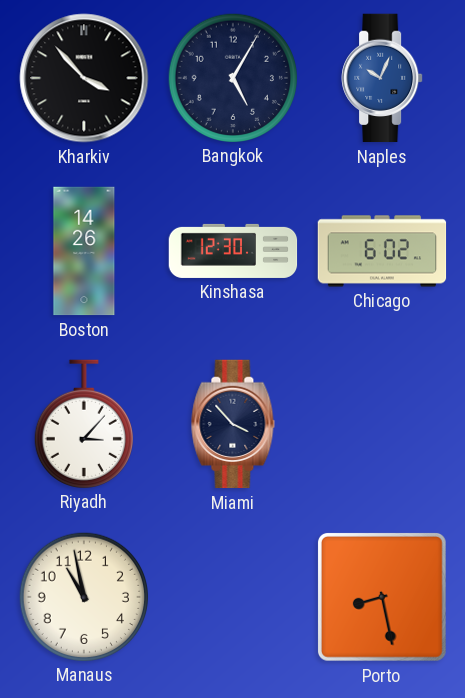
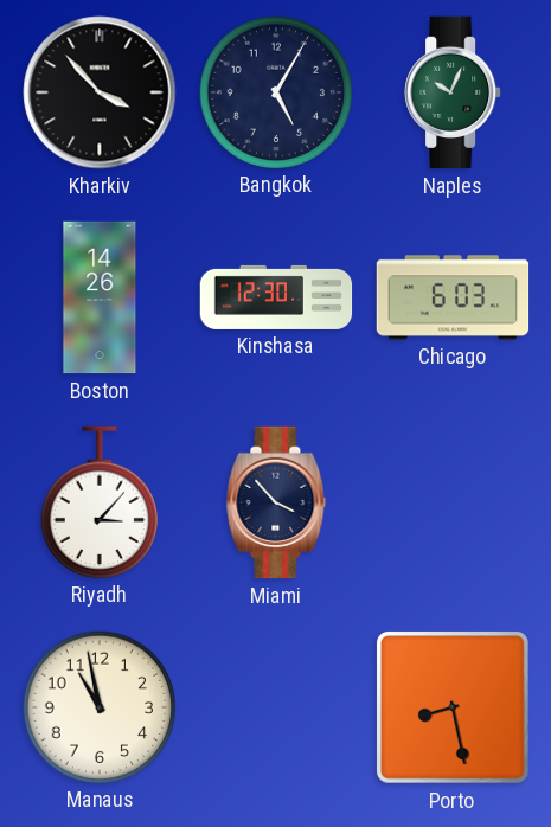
Naples dial: blue -> green (453, 92)
Chicago: 6:02 -> 6:03 (453, 297)
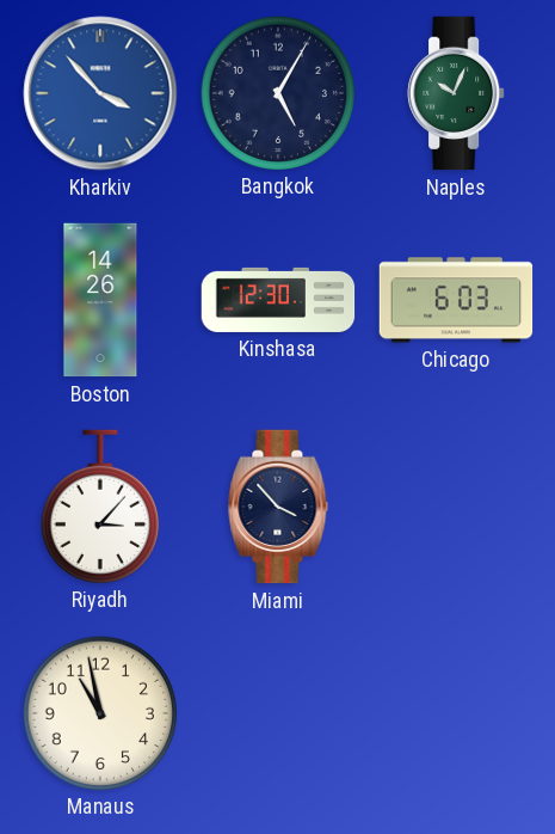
Kharkiv dial: black -> blue (100, 93)
Porto: 8:28 -> none (453, 707)
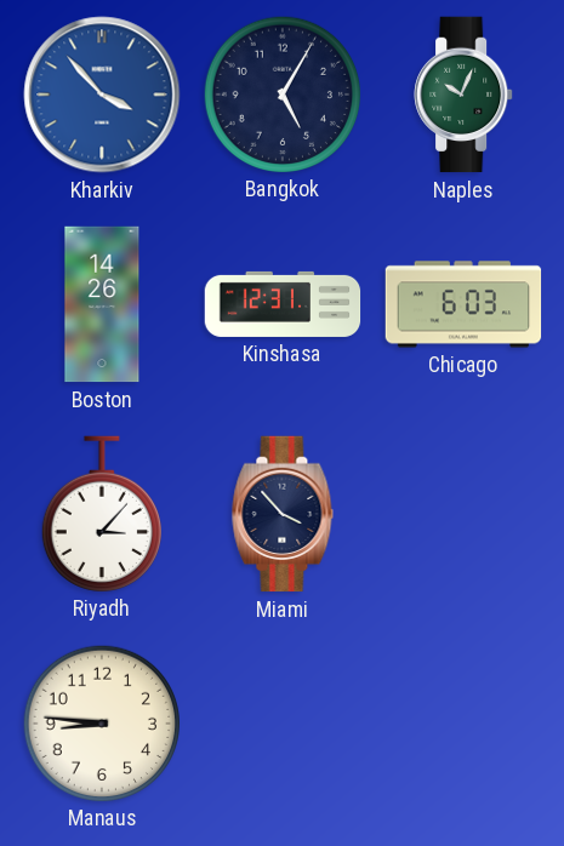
Kinshasa: 12:30 -> 12:31 (283, 304)
Manaus: 10:58 -> 8:46 (101, 722)
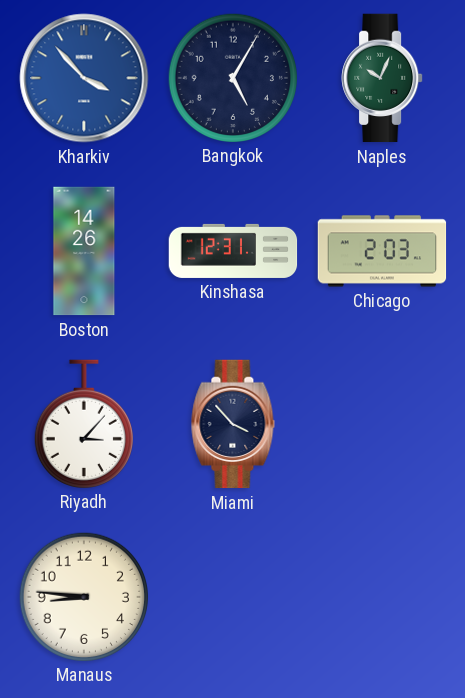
Chicago: 6:03 -> 2:03 (382, 251)
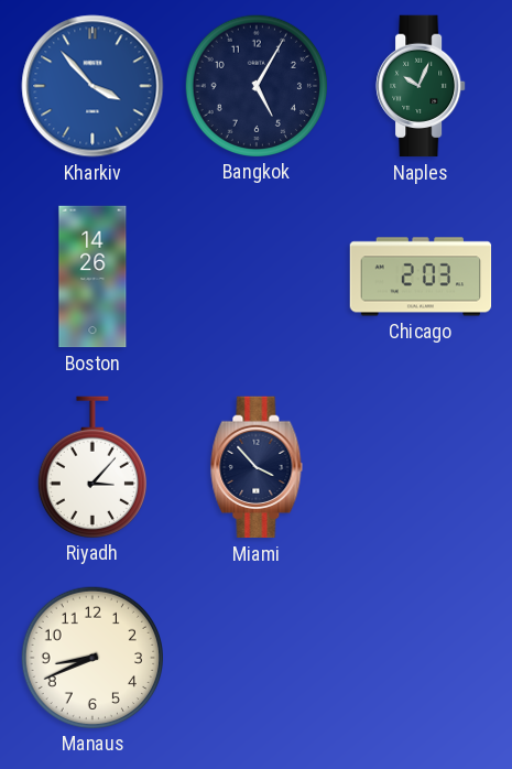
Kinshasa: 12:31 -> none (233, 251)
Manaus: 8:46 -> 8:41 (91, 657)
